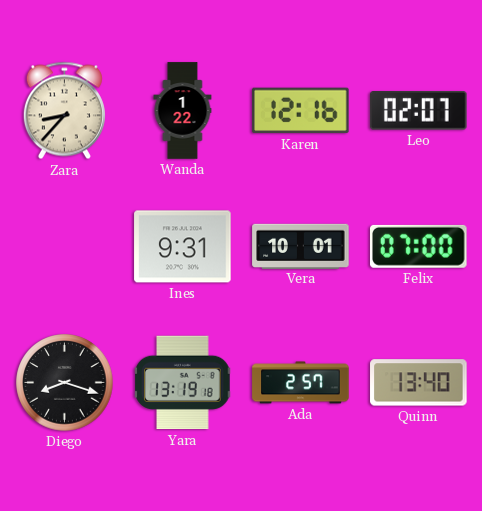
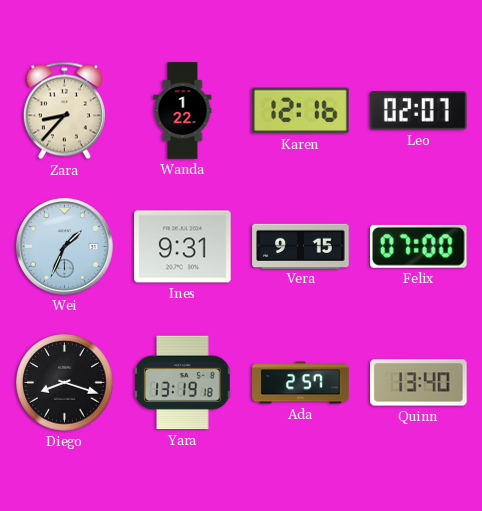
Wei: none -> 1:34 (64, 246)
Vera: 10:01 -> 9:15 (301, 246)
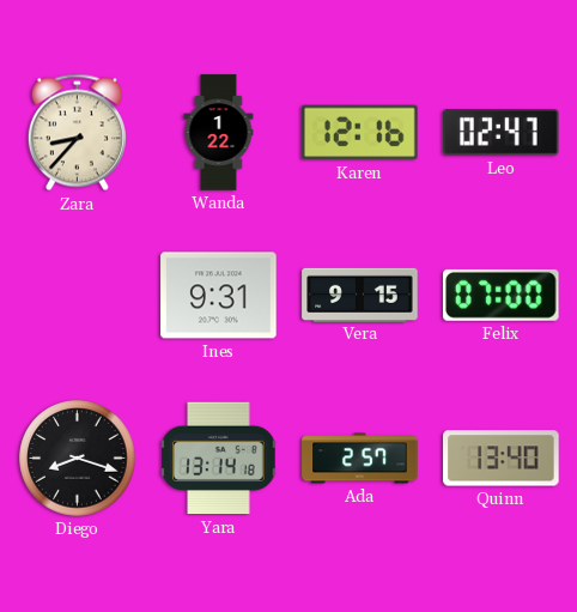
Leo: 02:07 -> 02:47 (502, 133)
Wei: 1:34 -> none (64, 246)
Yara: 13:19 -> 13:14 (219, 459)
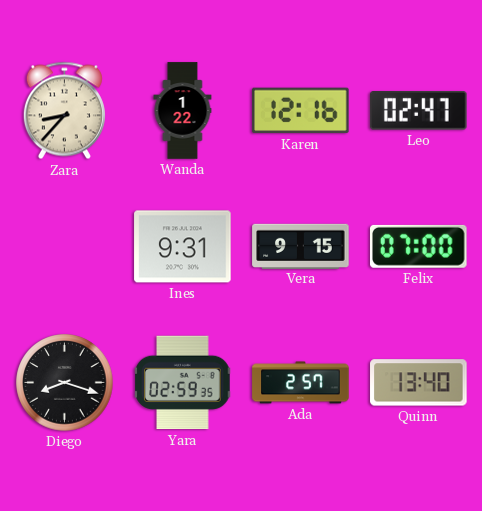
Yara: 13:14 -> 02:59 (183, 383)
